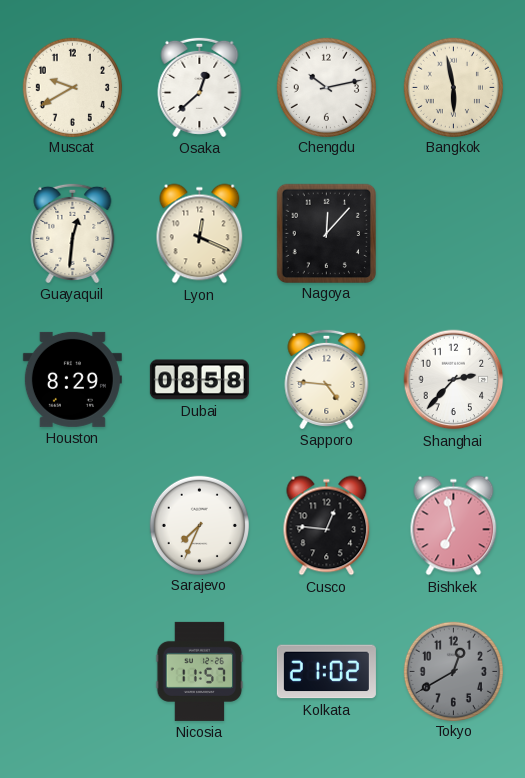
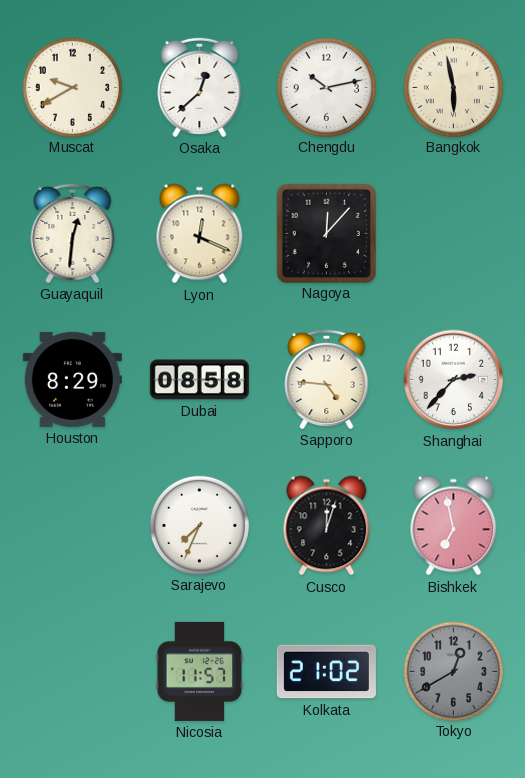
Cusco: 12:46 -> 12:03 (327, 526)
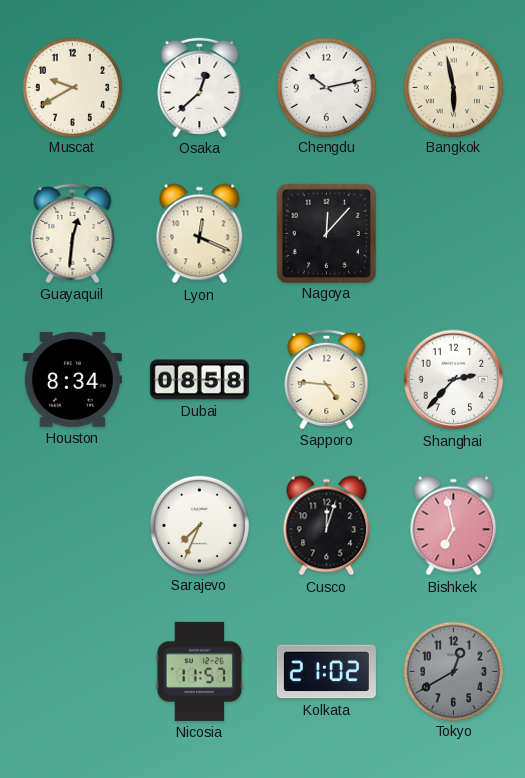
Houston: 8:29 -> 8:34 (72, 379)
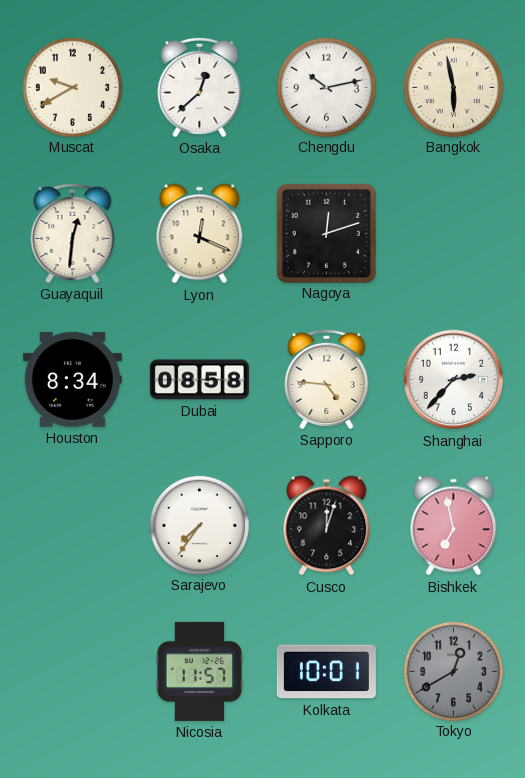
Nagoya: 12:07 -> 12:12 (326, 233)
Sarajevo: 7:34 -> 7:36 (199, 525)
Kolkata: 21:02 -> 10:01 (326, 672)
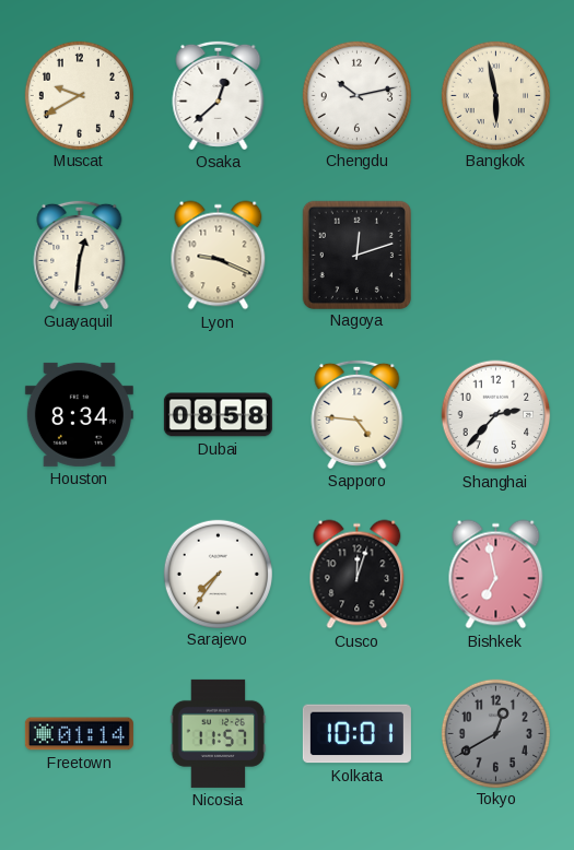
Lyon: 12:19 -> 9:19 (219, 256)
Freetown: none -> 01:14 (79, 734)
